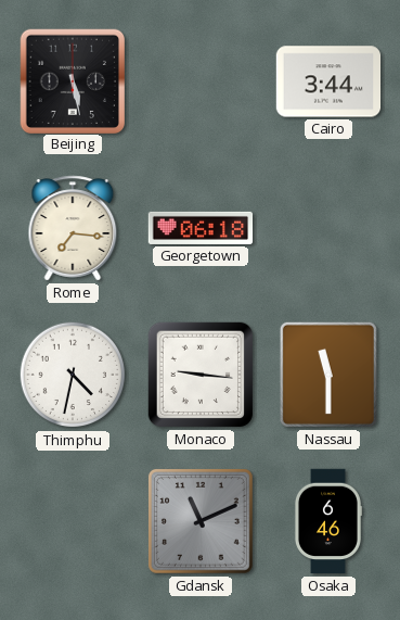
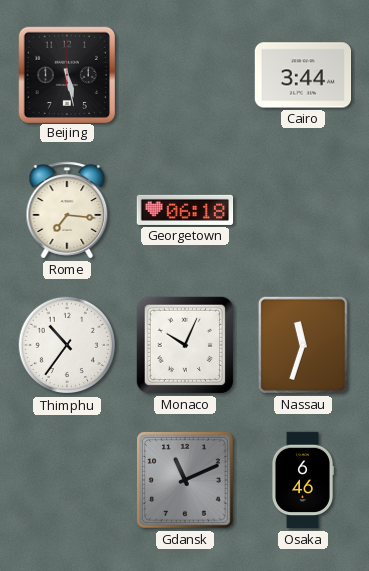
Thimphu: 4:32 -> 10:36 (67, 345)
Monaco: 9:16 -> 10:04 (185, 345)
Nassau: 11:30 -> 11:33 (303, 345)
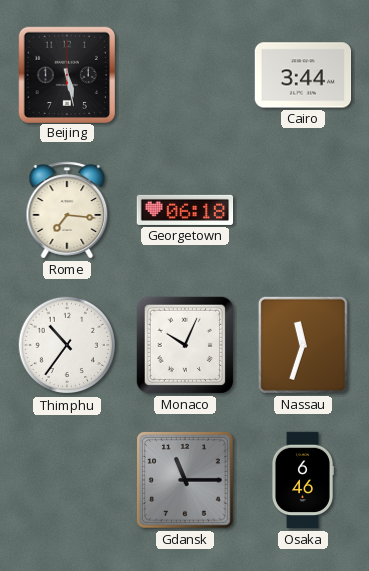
Gdansk: 11:11 -> 11:15 (185, 480)
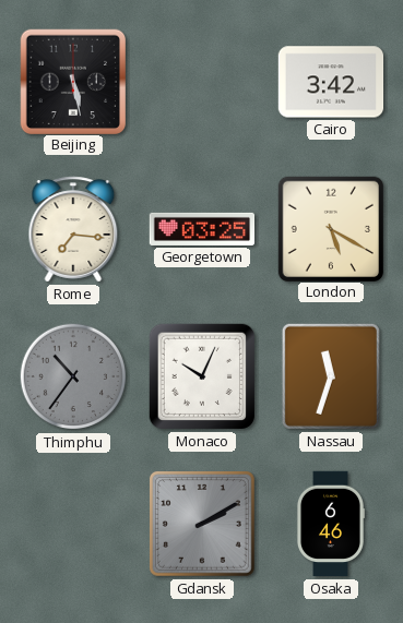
Cairo: 3:44 -> 3:42 (331, 82)
Georgetown: 06:18 -> 03:25 (202, 229)
London: none -> 5:20 (330, 228)
Thimphu dial: white -> grey (73, 376)
Gdansk: 11:15 -> 2:10 (202, 524)
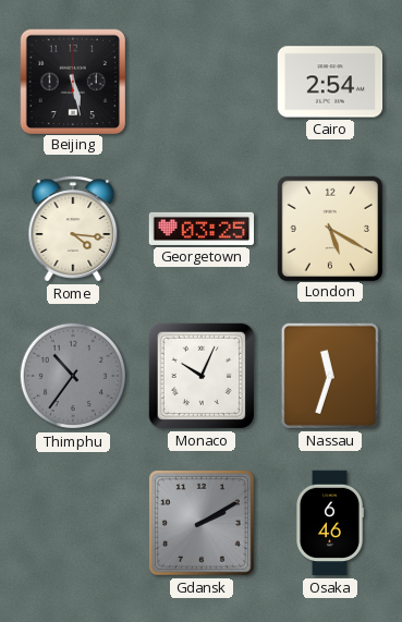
Cairo: 3:42 -> 2:54 (330, 82)
Rome: 7:16 -> 4:16 (73, 229)
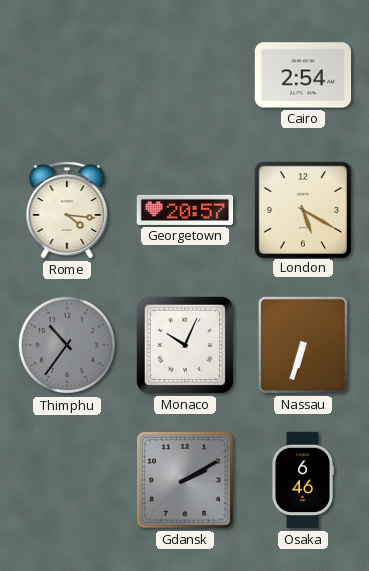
Beijing: 5:28 -> none (72, 81)
Georgetown: 03:25 -> 20:57 (185, 210)
Nassau: 11:33 -> 6:33 (303, 345)
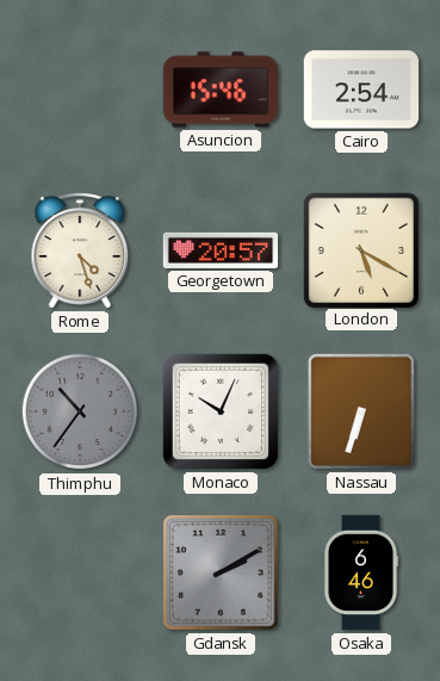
Asuncion: none -> 15:46 (221, 89)
Rome: 4:16 -> 4:27 (80, 250)
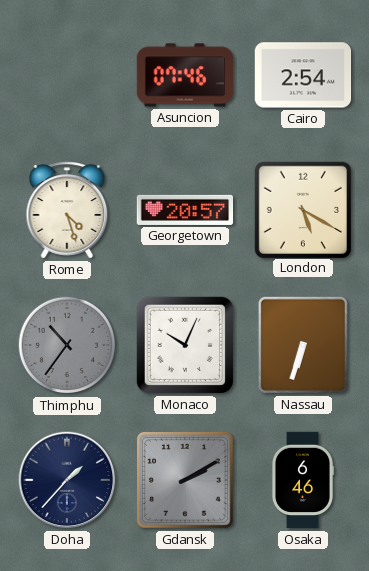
Asuncion: 15:46 -> 07:46 (185, 75)
Doha: none -> 1:37 (67, 480)
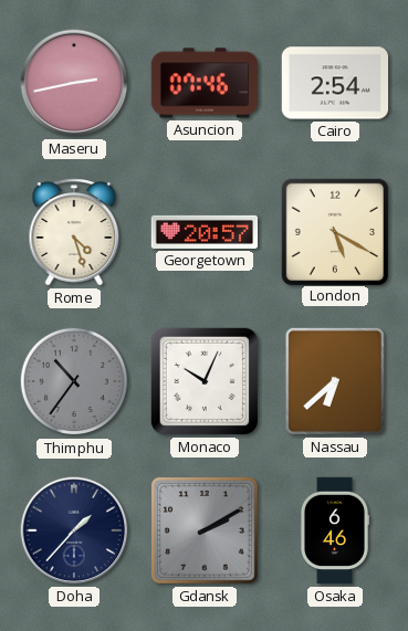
Maseru: none -> 2:43 (74, 83)
Nassau: 6:33 -> 6:38 (335, 381)
